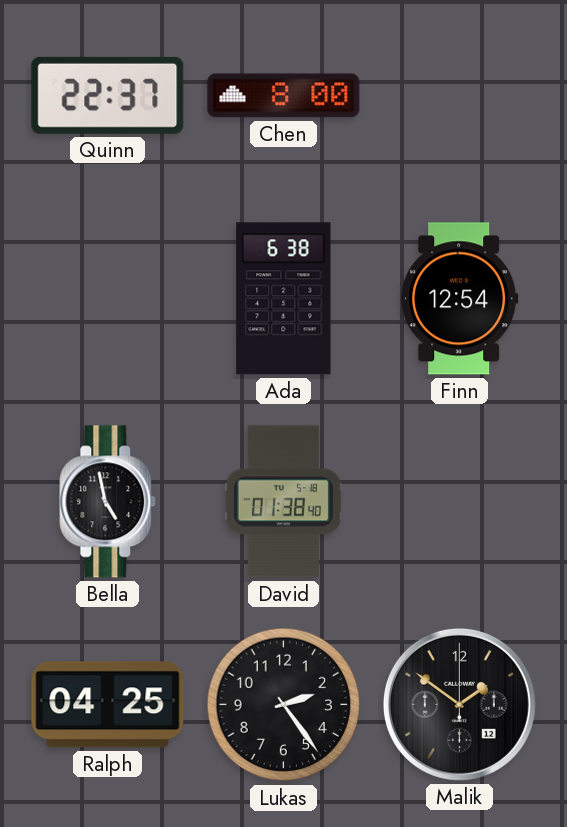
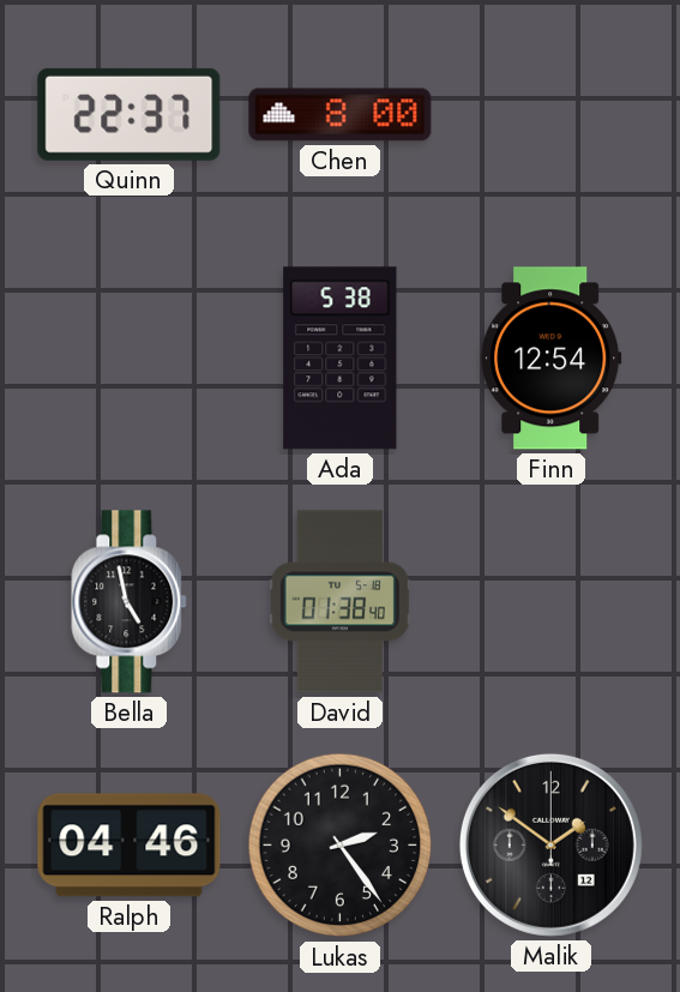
Ada: 6:38 -> 5:38 (341, 359)
Ralph: 04:25 -> 04:46 (130, 846)
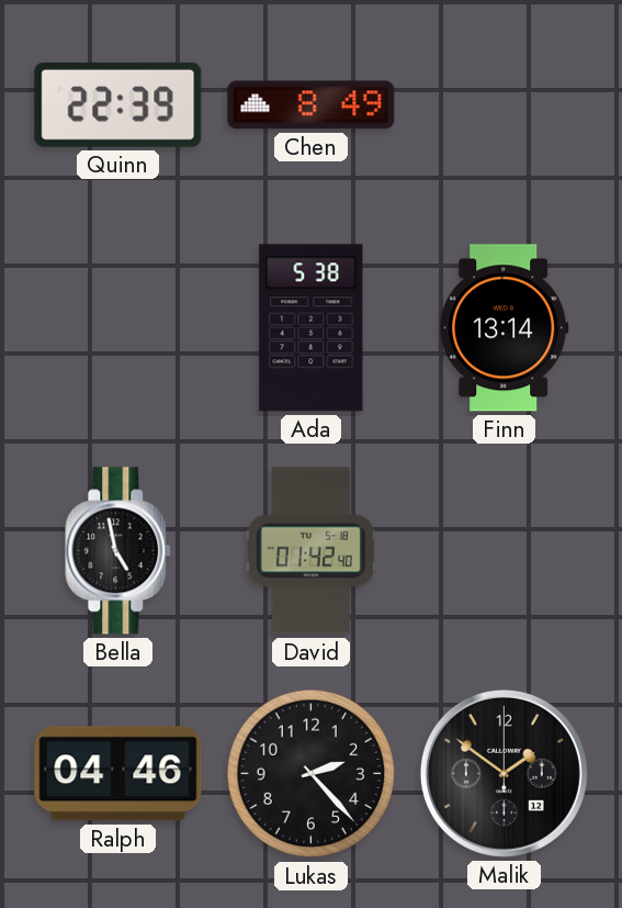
Quinn: 22:37 -> 22:39 (118, 104)
Chen: 8:00 -> 8:49 (312, 105)
Finn: 12:54 -> 13:14 (505, 328)
David: 01:38 -> 01:42 (310, 551)
Lukas: 2:24 -> 2:23 (312, 774)
